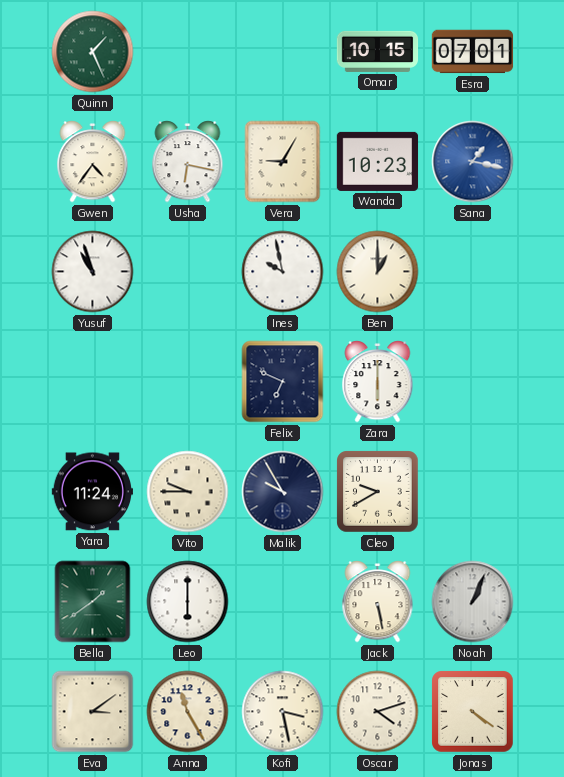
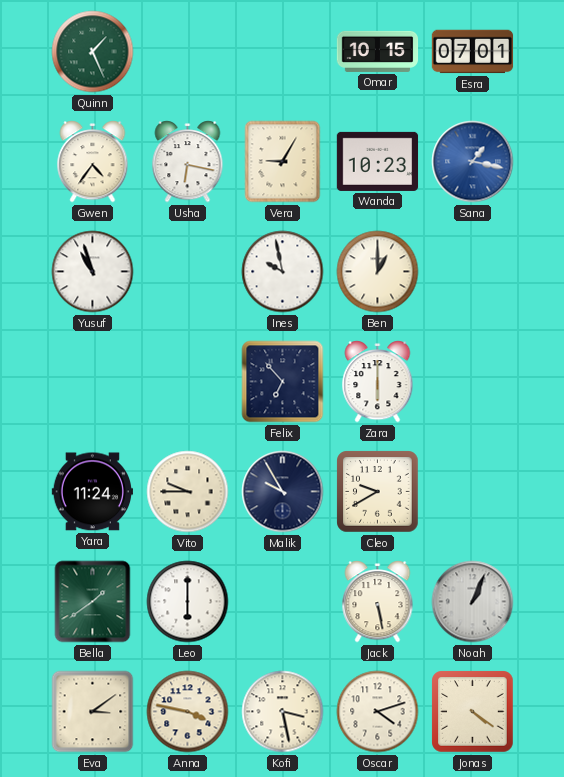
Felix: 6:49 -> 6:53 (283, 382)
Anna: 11:25 -> 3:47 (188, 712)
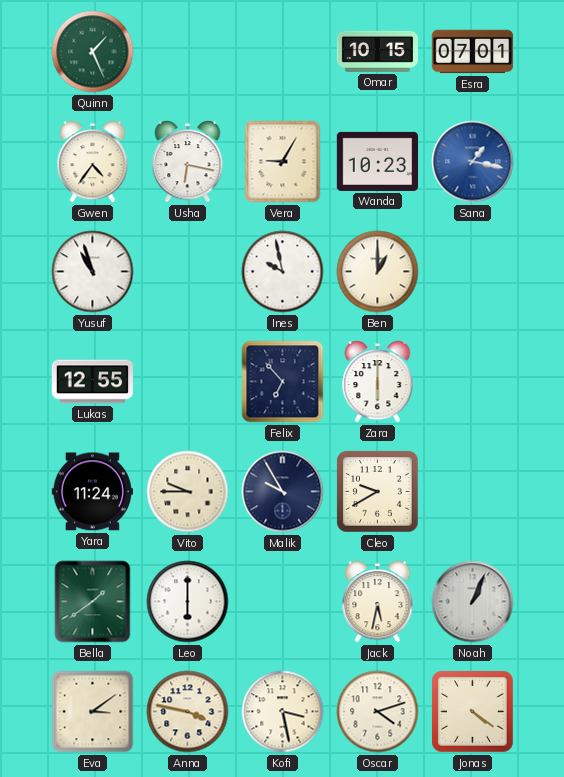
Lukas: none -> 12:55 (92, 382)
Jack: 5:28 -> 5:32 (378, 602)
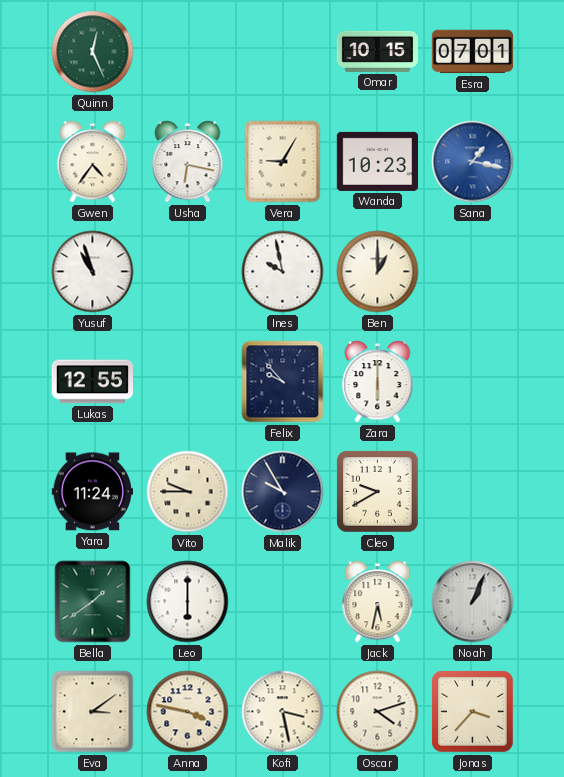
Quinn: 1:26 -> 12:26 (93, 52)
Felix: 6:53 -> 9:53 (283, 382)
Jonas: 4:21 -> 3:37 (473, 712)
